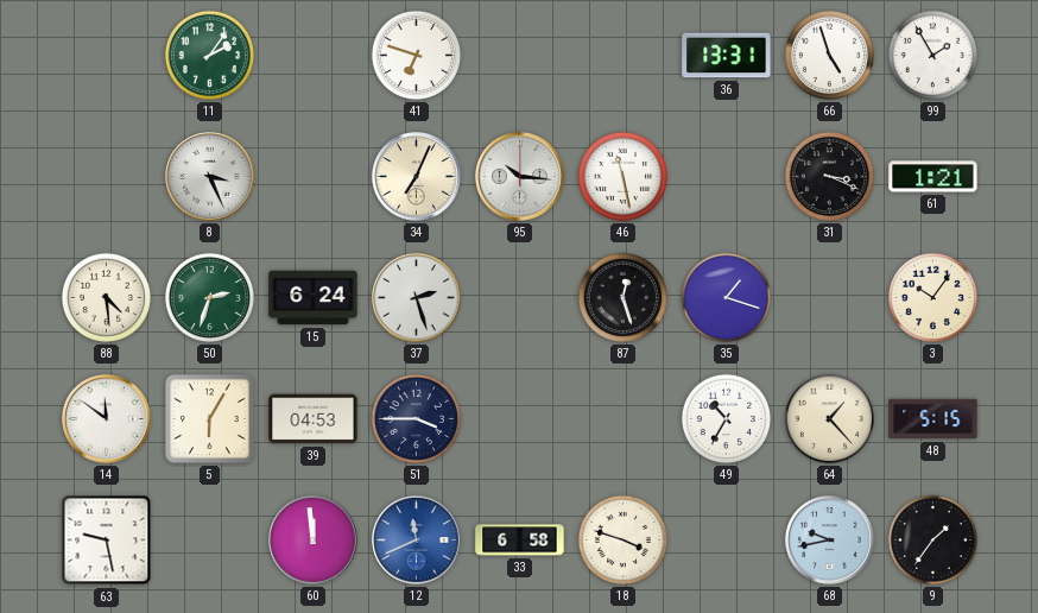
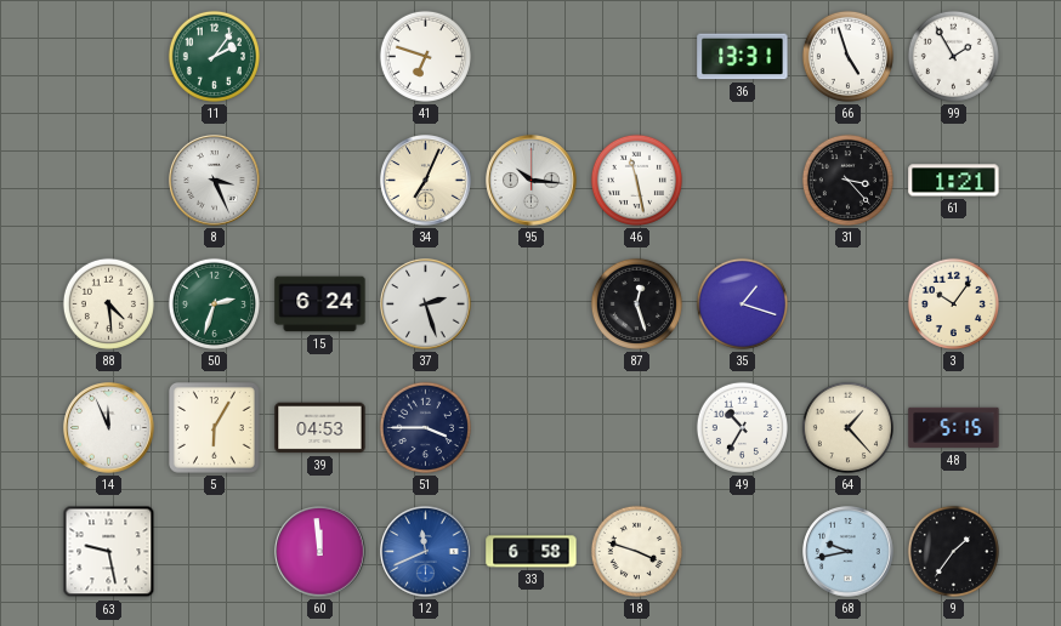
31: 3:19 -> 3:23 (847, 180)
14: 11:51 -> 11:56 (109, 428)
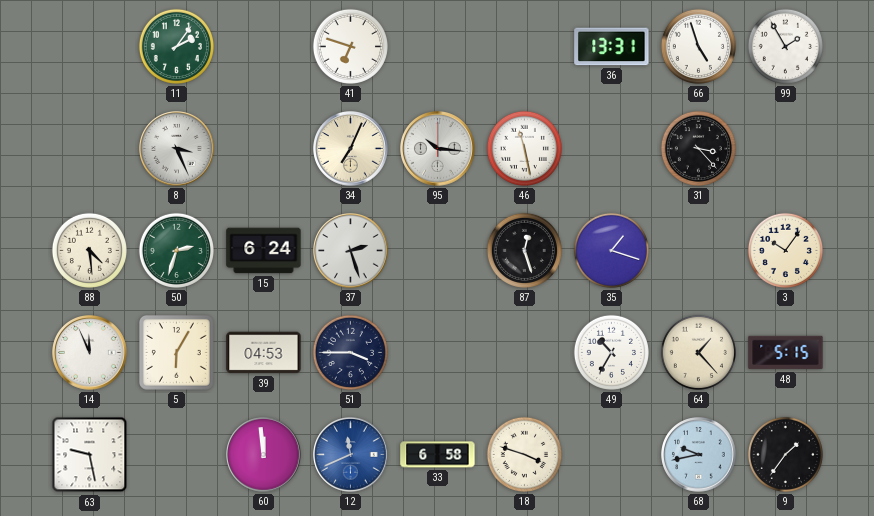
61: 1:21 -> none (954, 181)
